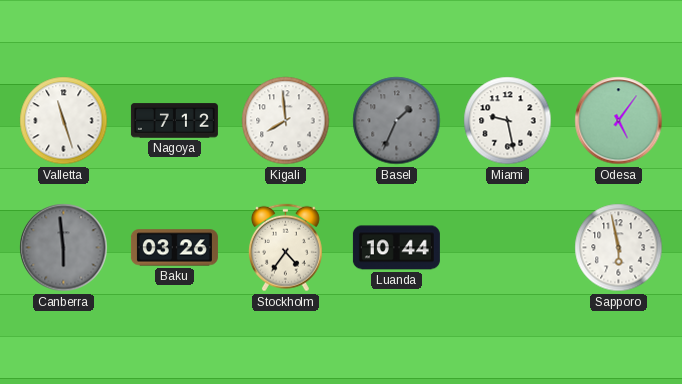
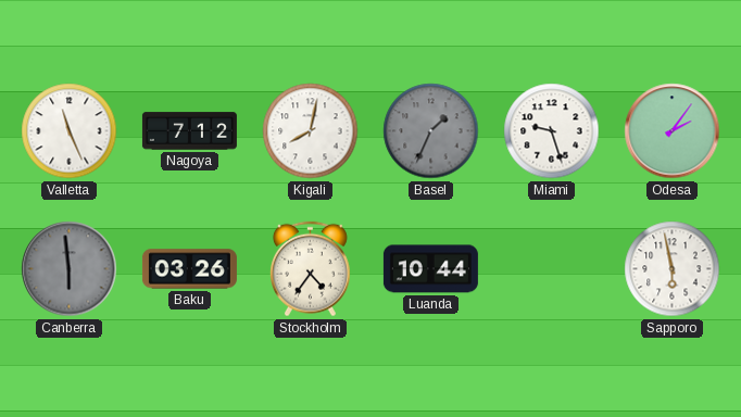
Valletta: 11:27 -> 11:26 (70, 131)
Kigali: 7:59 -> 8:02 (311, 131)
Miami: 9:28 -> 9:27 (552, 131)
Odesa: 5:06 -> 2:06 (673, 131)
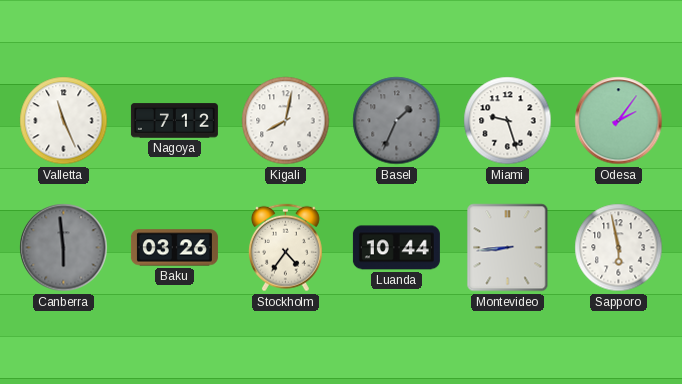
Montevideo: none -> 8:44 (508, 248)
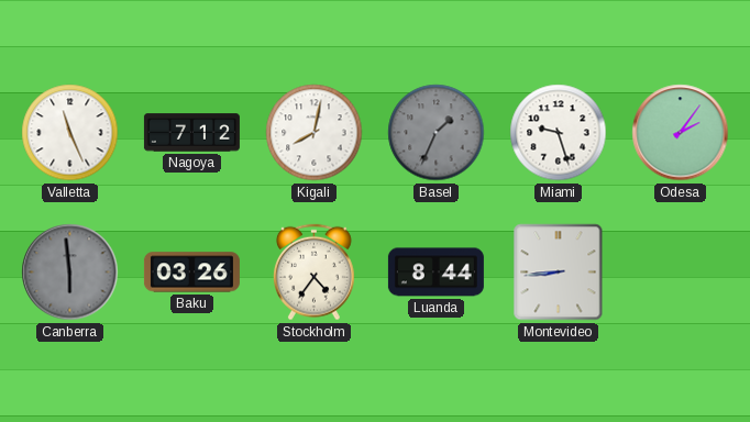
Luanda: 10:44 -> 8:44 (435, 273)
Sapporo: 5:58 -> none (619, 248)
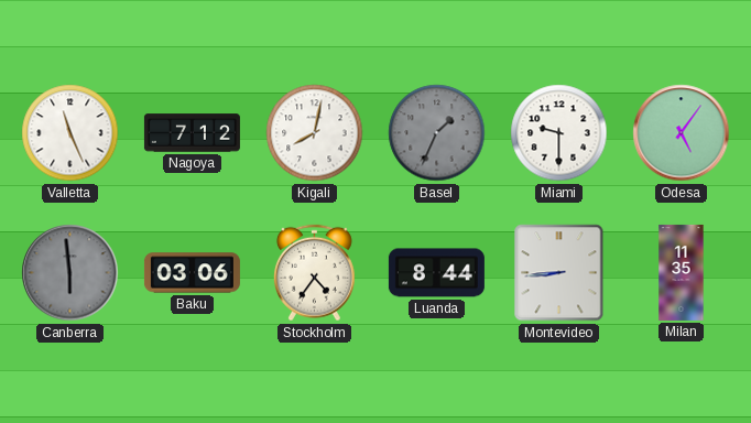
Miami: 9:27 -> 9:30 (559, 133)
Odesa: 2:06 -> 5:06 (682, 133)
Baku: 03:26 -> 03:06 (192, 273)
Milan: none -> 11:35 (682, 272)
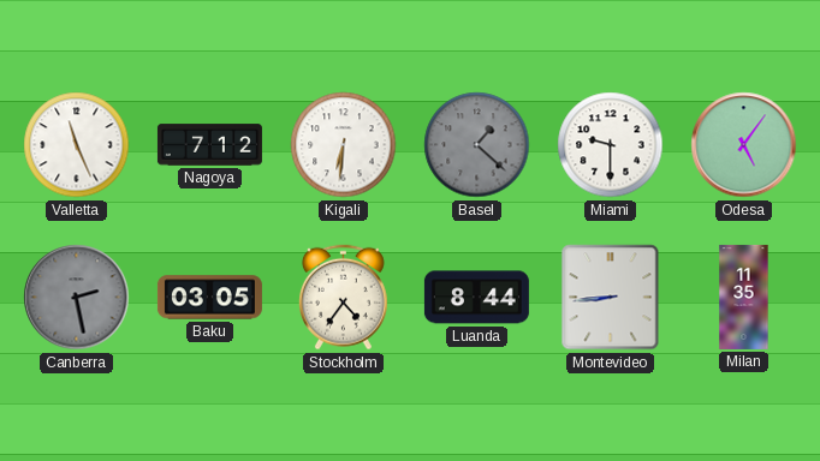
Kigali: 8:02 -> 6:31 (344, 145)
Basel: 1:34 -> 1:22 (477, 145)
Canberra: 5:59 -> 2:28 (77, 298)
Baku: 03:06 -> 03:05 (209, 298)
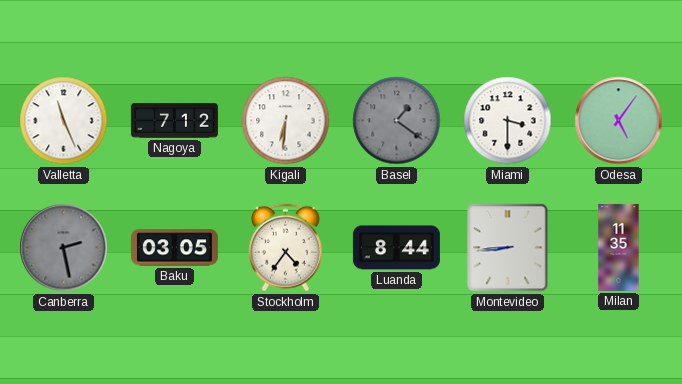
Basel: 1:22 -> 1:21 (397, 121)
Miami: 9:30 -> 3:30 (508, 121)
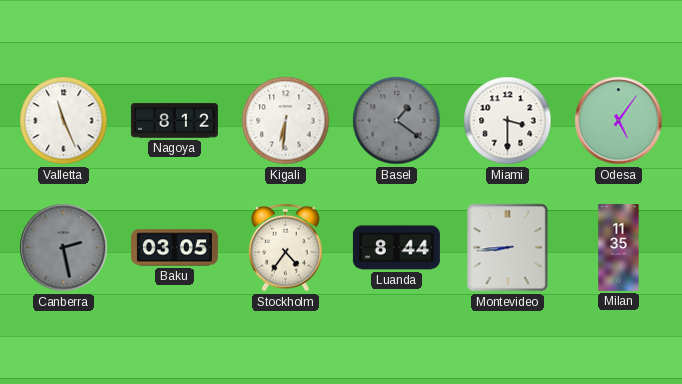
Nagoya: 7:12 -> 8:12 (174, 121)
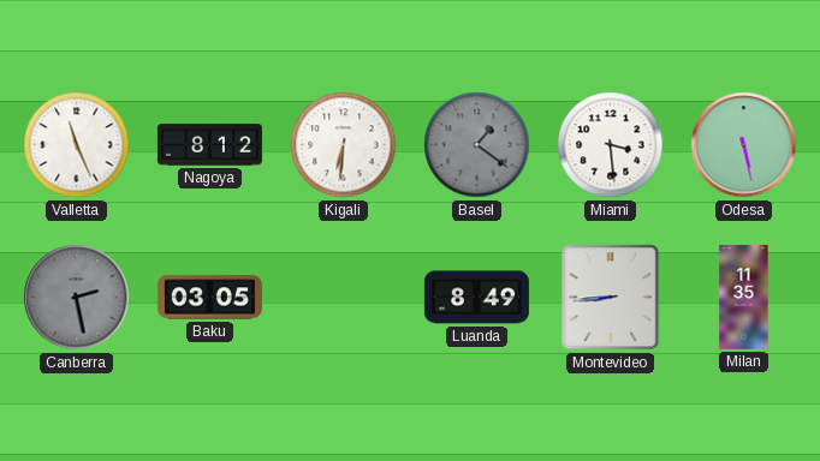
Miami: 3:30 -> 3:29 (611, 145)
Odesa: 5:06 -> 5:28 (744, 145)
Stockholm: 4:36 -> none (285, 248)
Luanda: 8:44 -> 8:49 (476, 298)
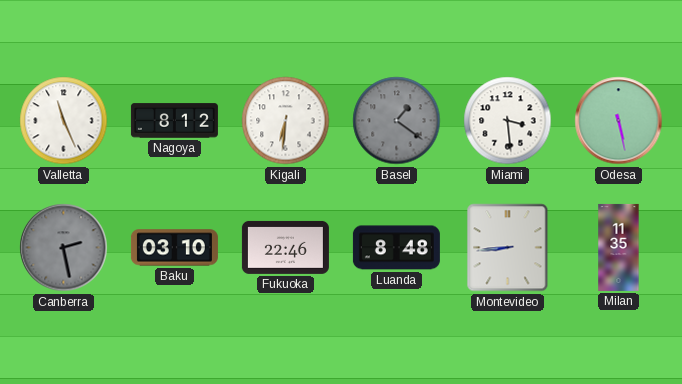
Baku: 03:05 -> 03:10 (174, 248)
Fukuoka: none -> 22:46 (285, 247)
Luanda: 8:49 -> 8:48 (396, 248)
